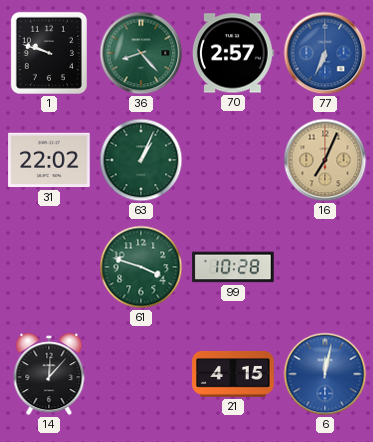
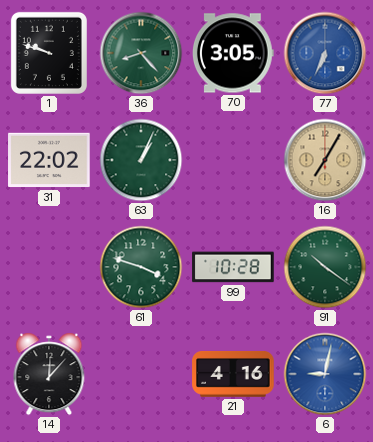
70: 2:57 -> 3:05 (233, 53)
16: 7:04 -> 7:05 (325, 160)
91: none -> 10:21 (325, 267)
21: 4:15 -> 4:16 (233, 375)
6: 12:02 -> 9:02 (325, 374)
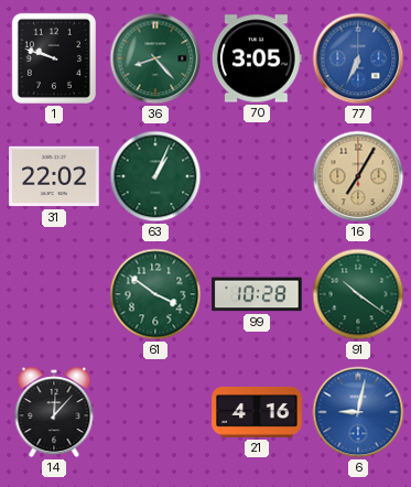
61: 3:48 -> 3:51 (155, 294)
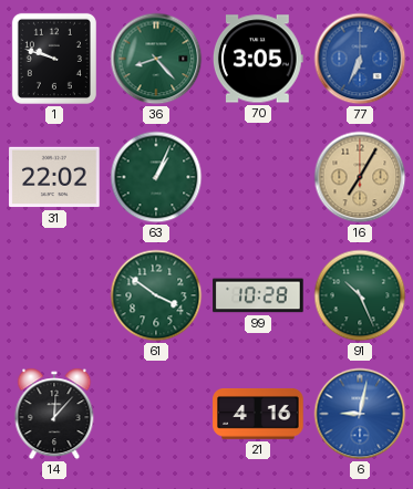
91: 10:21 -> 10:26 (360, 295)
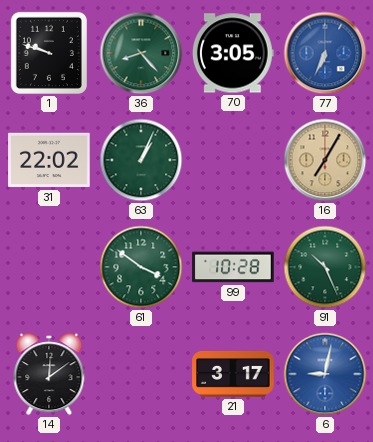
14: 12:07 -> 12:09 (49, 374)
21: 4:16 -> 3:17 (233, 375)
